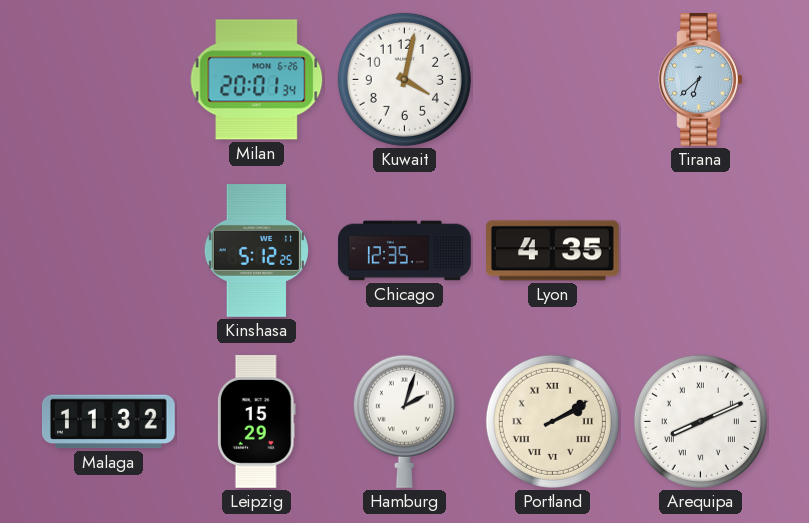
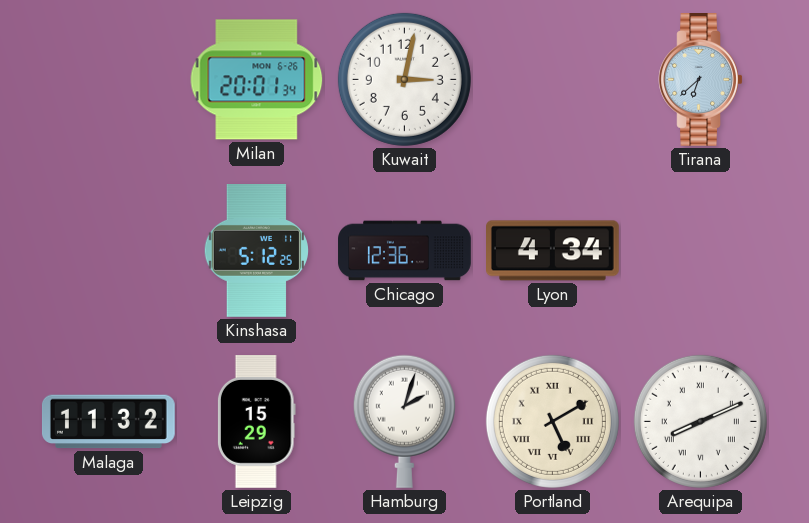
Kuwait: 4:02 -> 3:02 (404, 79)
Chicago: 12:35 -> 12:36 (405, 251)
Lyon: 4:35 -> 4:34 (553, 251)
Portland: 2:10 -> 5:10 (552, 421)
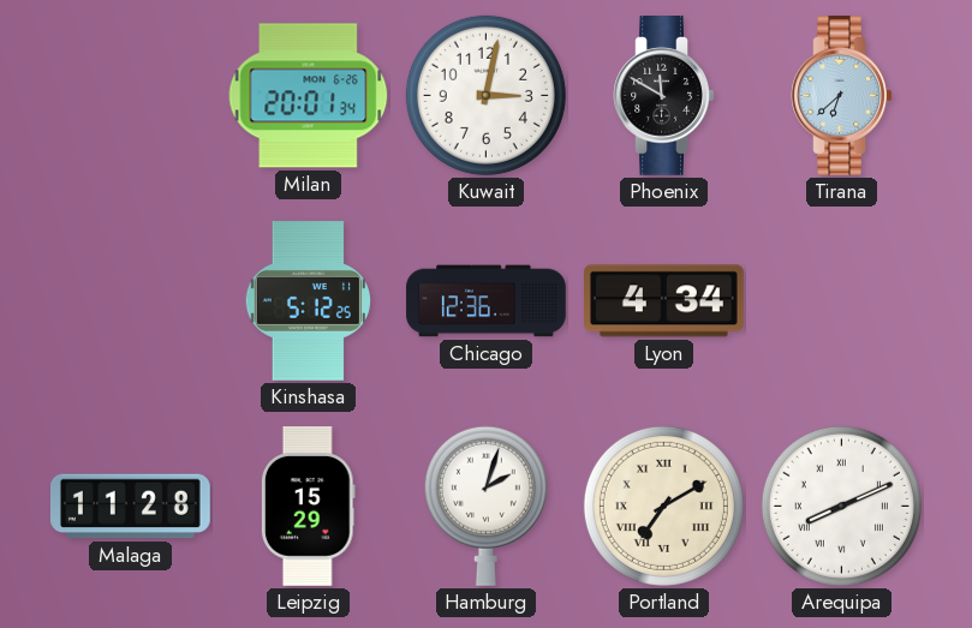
Phoenix: none -> 11:50 (664, 96)
Malaga: 11:32 -> 11:28 (130, 507)
Portland: 5:10 -> 7:10 (663, 506)
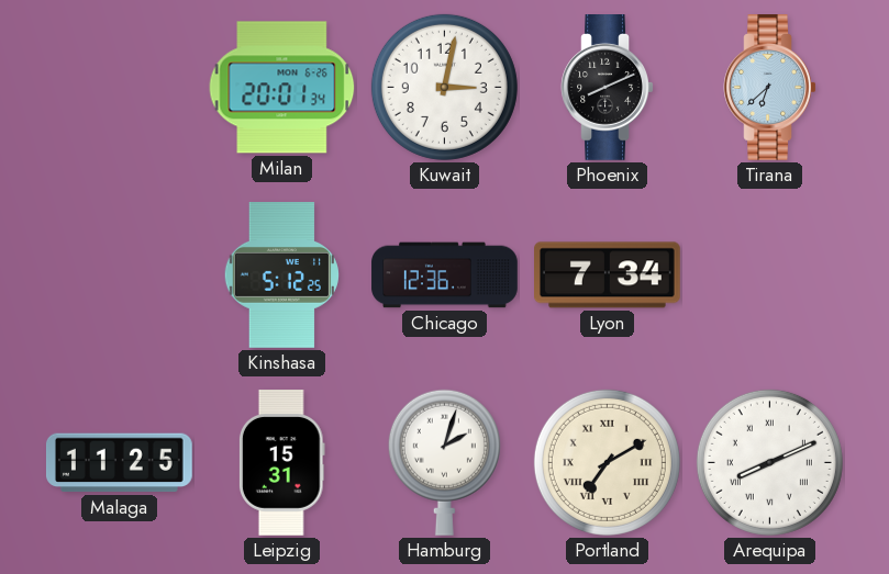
Phoenix: 11:50 -> 8:11 (608, 88)
Lyon: 4:34 -> 7:34 (608, 275)
Malaga: 11:28 -> 11:25 (119, 463)
Leipzig: 15:29 -> 15:31 (281, 463)
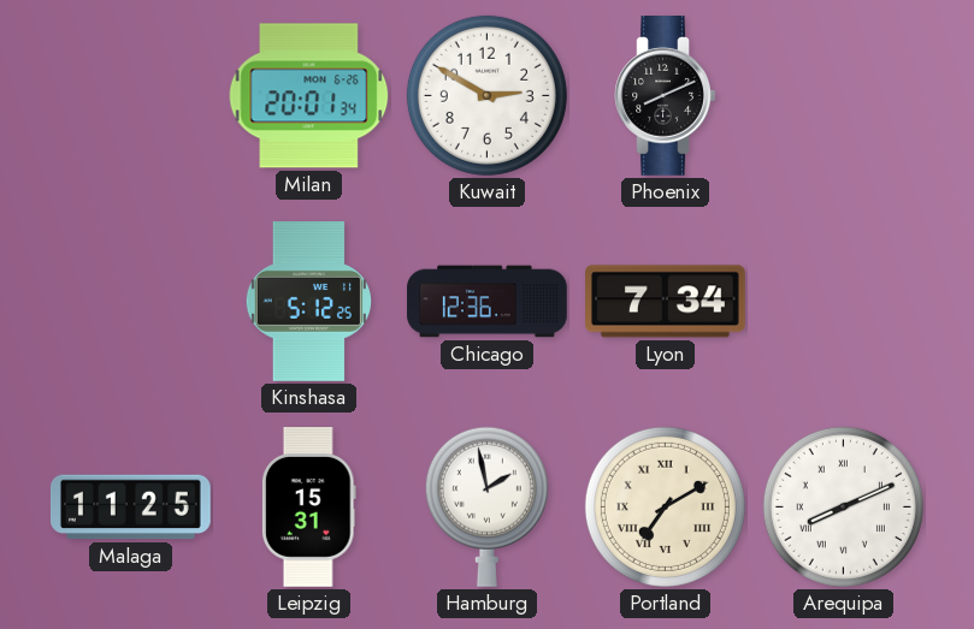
Kuwait: 3:02 -> 2:50 (486, 95)
Tirana: 6:38 -> none (770, 88)
Hamburg: 2:03 -> 1:58 (486, 506)
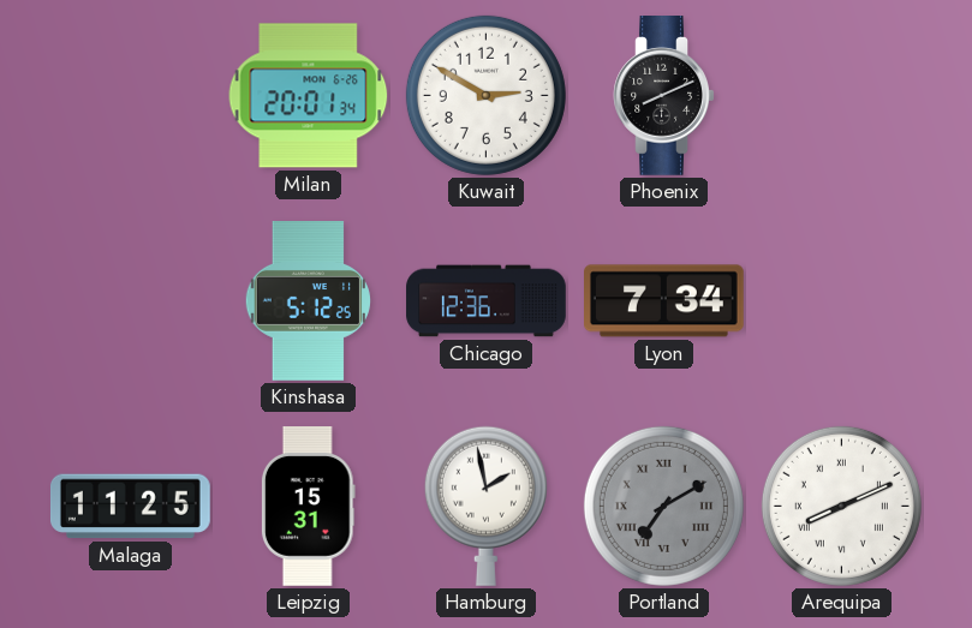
Portland dial: cream -> grey (663, 506)
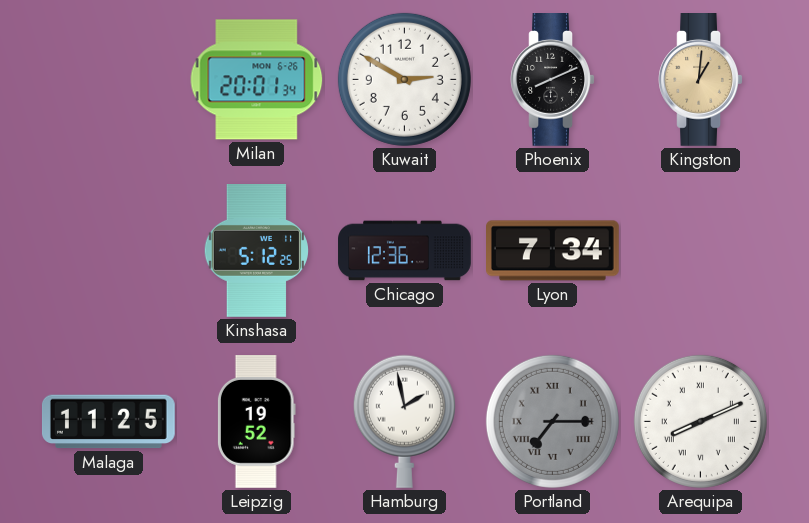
Kingston: none -> 1:01 (701, 80)
Leipzig: 15:31 -> 19:52 (256, 422)
Portland: 7:10 -> 7:15 (552, 421)
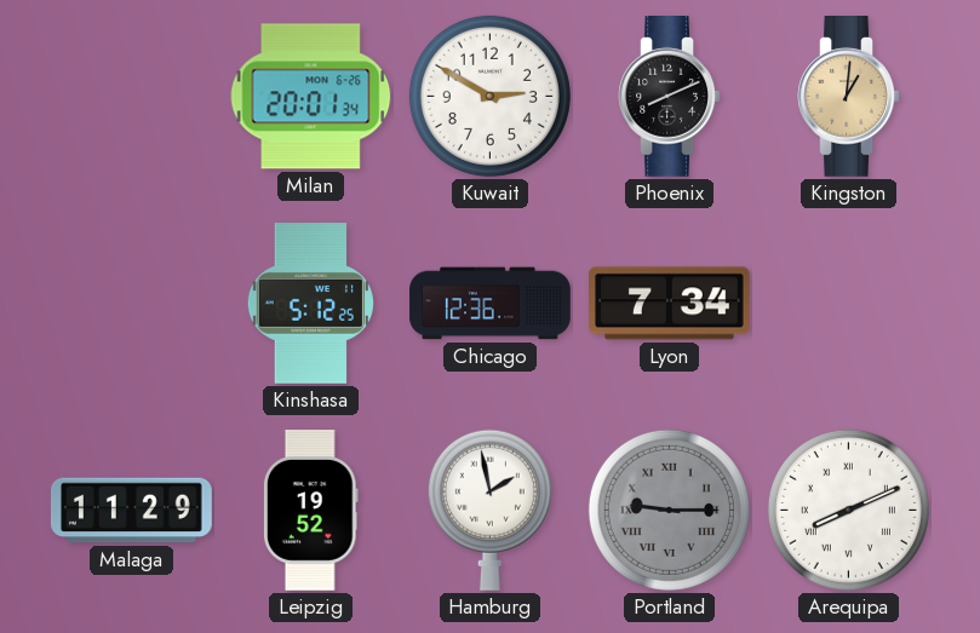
Malaga: 11:25 -> 11:29 (131, 511)
Portland: 7:15 -> 9:15 (669, 510)
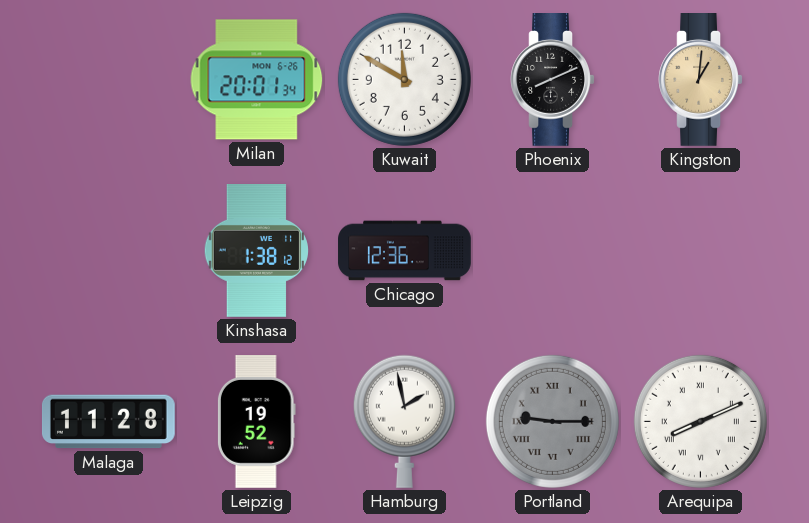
Kuwait: 2:50 -> 11:50 (404, 79)
Kinshasa: 5:12 -> 1:38 (256, 251)
Lyon: 7:34 -> none (670, 304)
Malaga: 11:29 -> 11:28 (108, 422)
